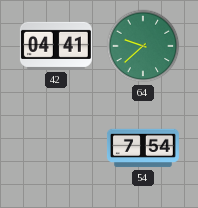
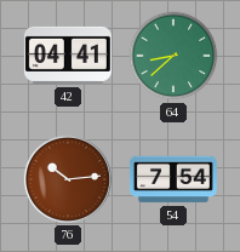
64: 9:38 -> 8:38 (173, 56)
76: none -> 10:14 (68, 179)
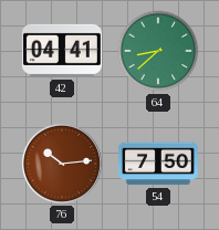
54: 7:54 -> 7:50 (158, 164)
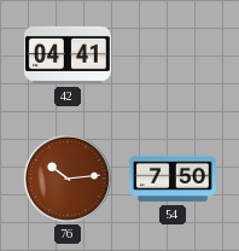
64: 8:38 -> none (158, 51)
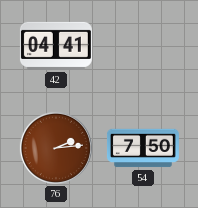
76: 10:14 -> 2:14 (56, 148)
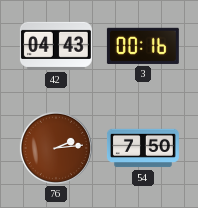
42: 04:41 -> 04:43 (56, 46)
3: none -> 00:16 (143, 46)
